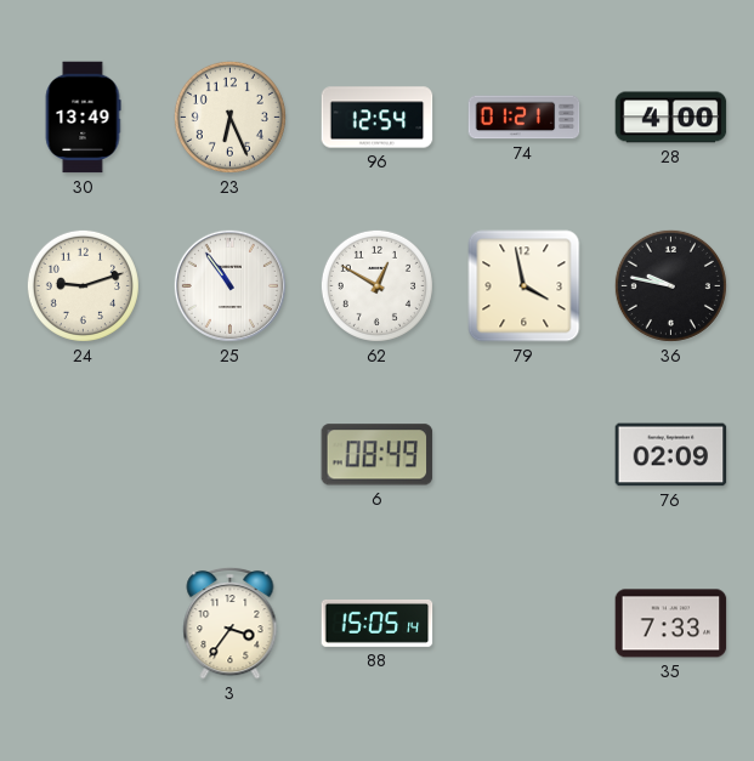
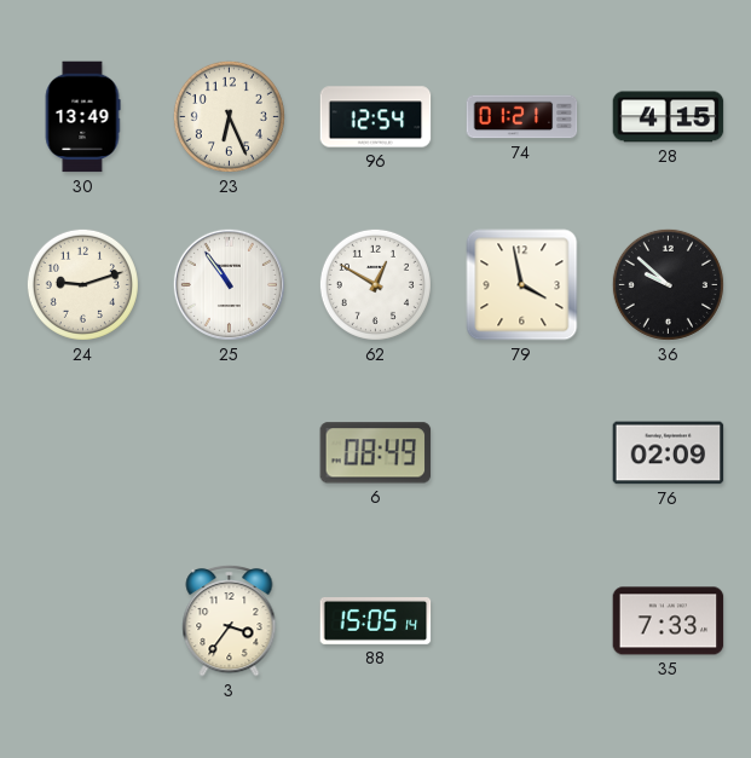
28: 4:00 -> 4:15 (669, 117)
36: 9:47 -> 9:52 (668, 284)
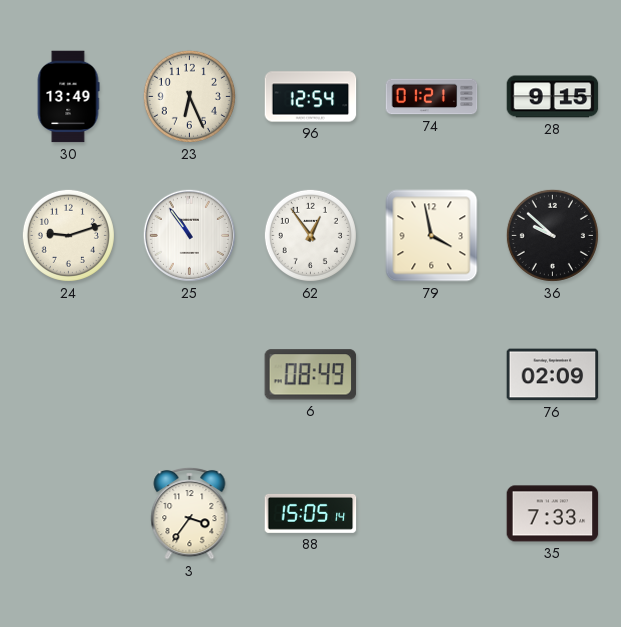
28: 4:15 -> 9:15 (553, 97)
62: 12:50 -> 12:54 (310, 235)
